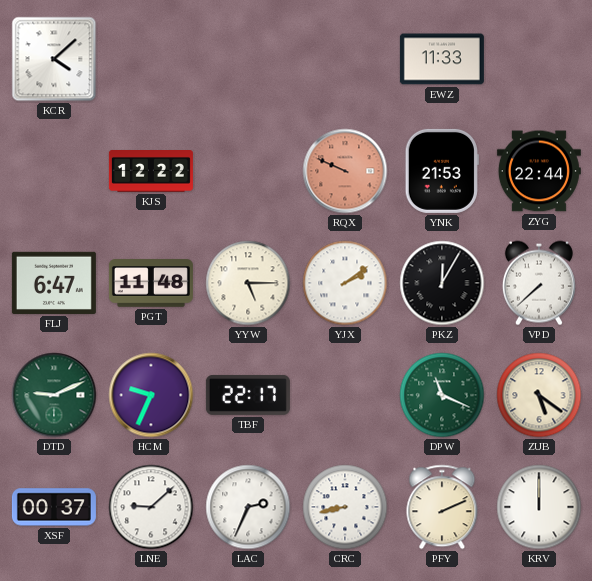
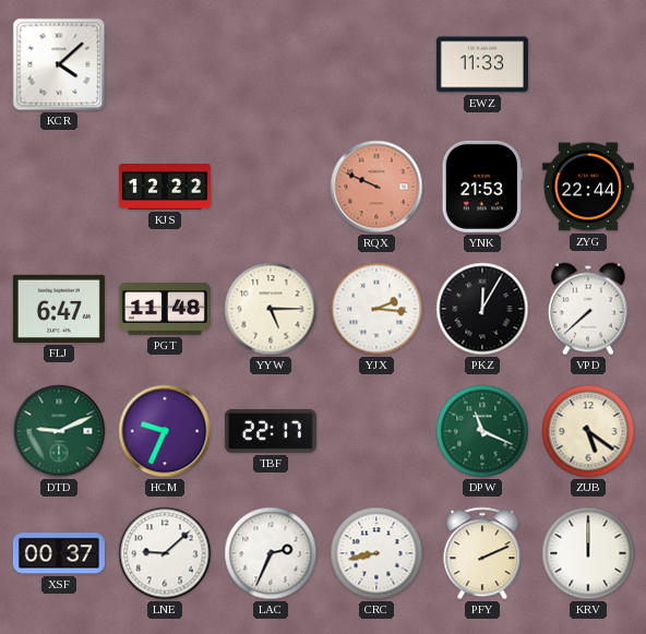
YJX: 2:09 -> 2:16 (376, 309)
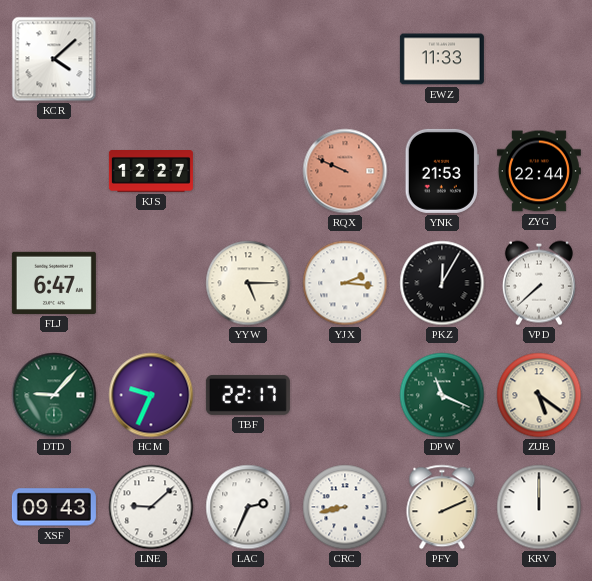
KJS: 12:22 -> 12:27 (151, 172)
PGT: 11:48 -> none (165, 309)
DTD: 9:11 -> 9:07 (54, 395)
XSF: 00:37 -> 09:43 (54, 507)
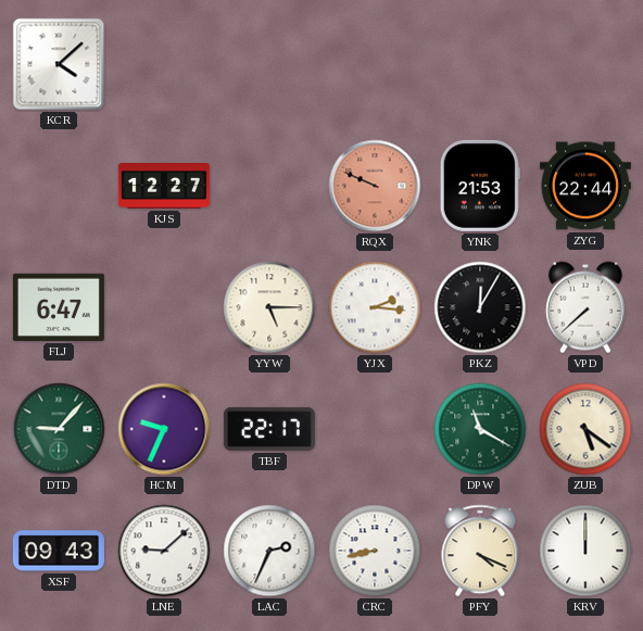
EWZ: 11:33 -> none (442, 59)
DPW: 11:19 -> 11:20 (480, 429)
PFY: 2:11 -> 4:19 (480, 551)
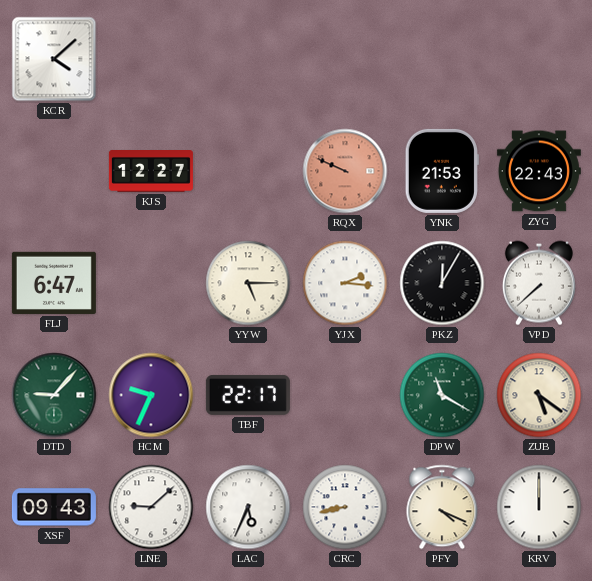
ZYG: 22:44 -> 22:43 (539, 171)
LAC: 2:34 -> 5:34 (248, 507)
